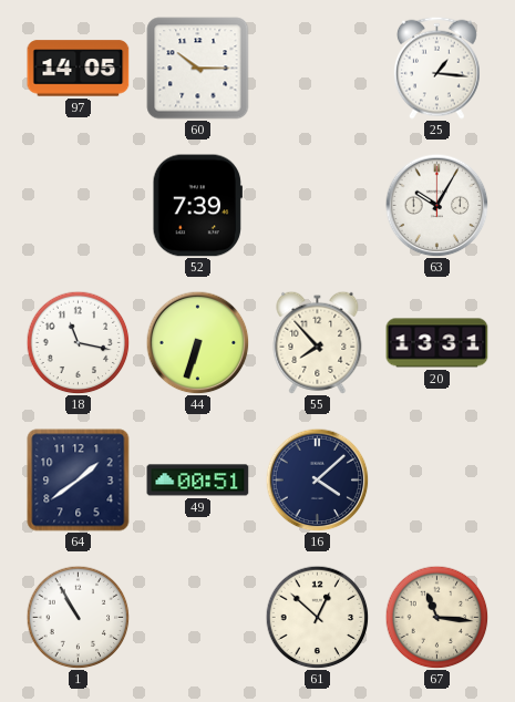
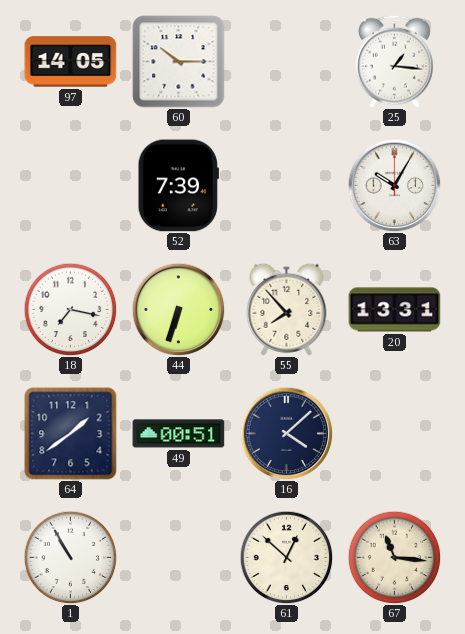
18: 11:17 -> 7:17 (70, 309)
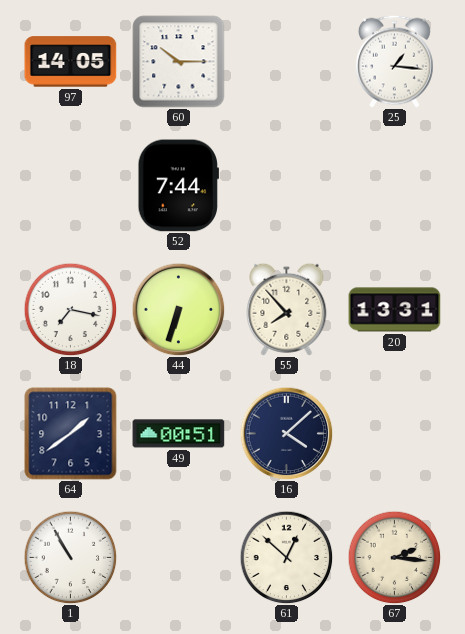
52: 7:39 -> 7:44 (178, 186)
63: 10:05 -> none (394, 185)
67: 11:16 -> 2:16 (394, 557)
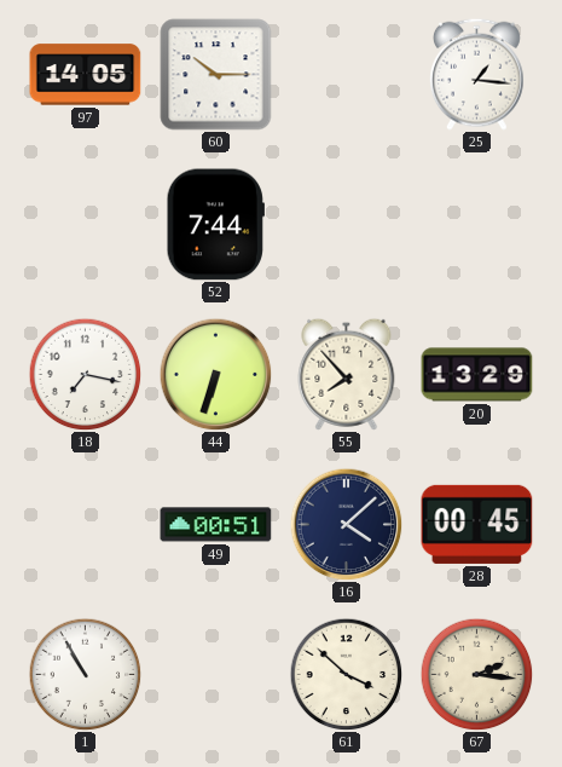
20: 13:31 -> 13:29 (477, 375)
64: 1:39 -> none (71, 434)
28: none -> 00:45 (477, 524)
61: 12:52 -> 3:52 (346, 674)
